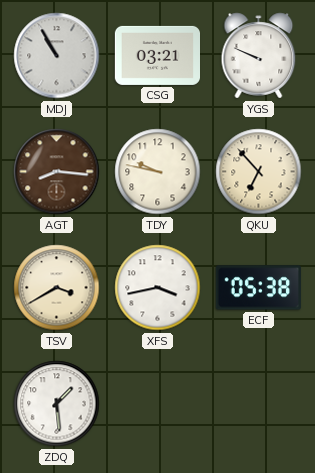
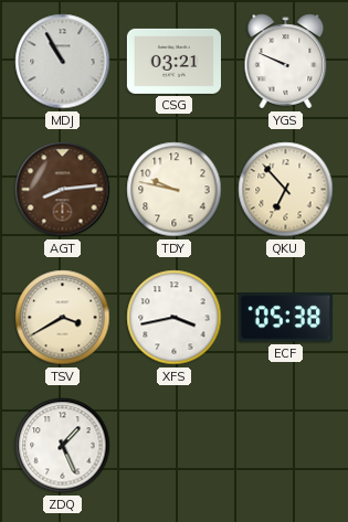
AGT: 8:16 -> 8:14 (63, 190)
ZDQ: 1:29 -> 1:26 (63, 446)
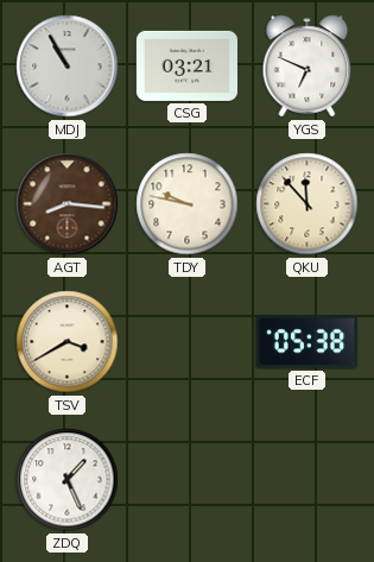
YGS: 9:49 -> 6:49 (308, 67)
AGT: 8:14 -> 8:16 (68, 204)
QKU: 6:53 -> 11:53 (308, 204)
XFS: 3:43 -> none (175, 318)
